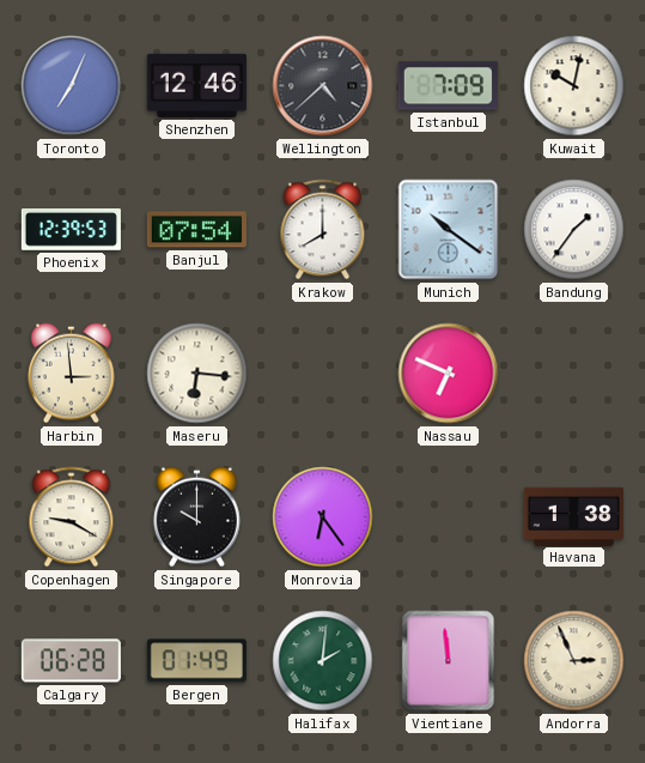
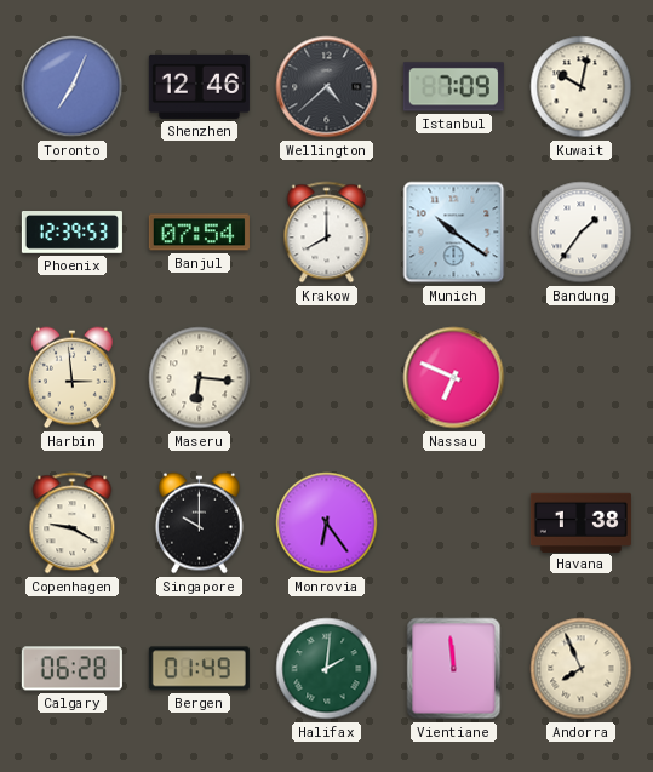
Andorra: 2:56 -> 7:56 (582, 669)
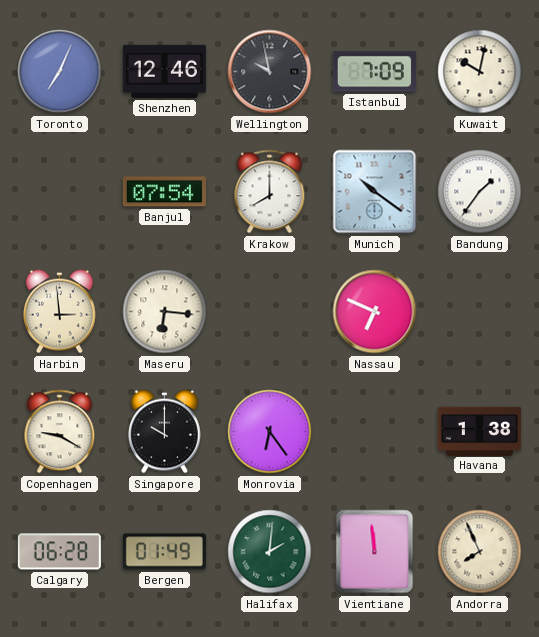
Wellington: 4:38 -> 9:58 (270, 72)
Phoenix: 12:39 -> none (71, 233)
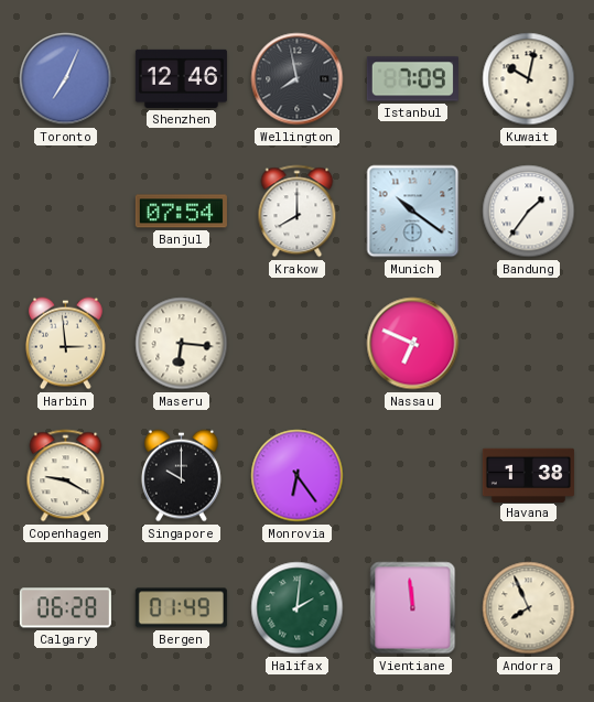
Wellington: 9:58 -> 7:58 (298, 79)
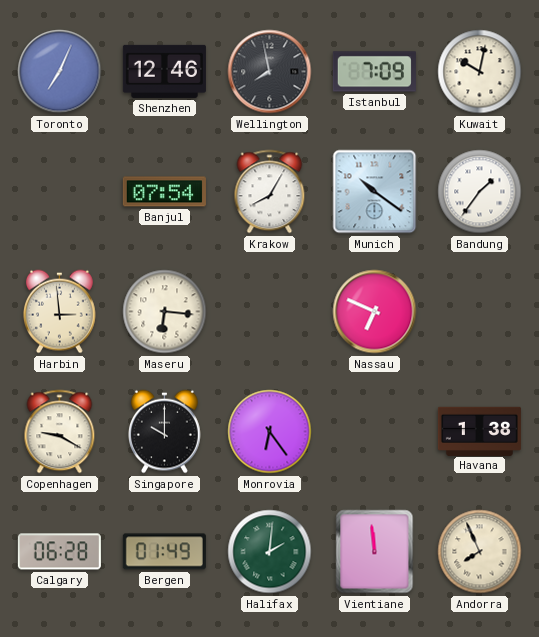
Krakow: 8:00 -> 8:05 (270, 192)
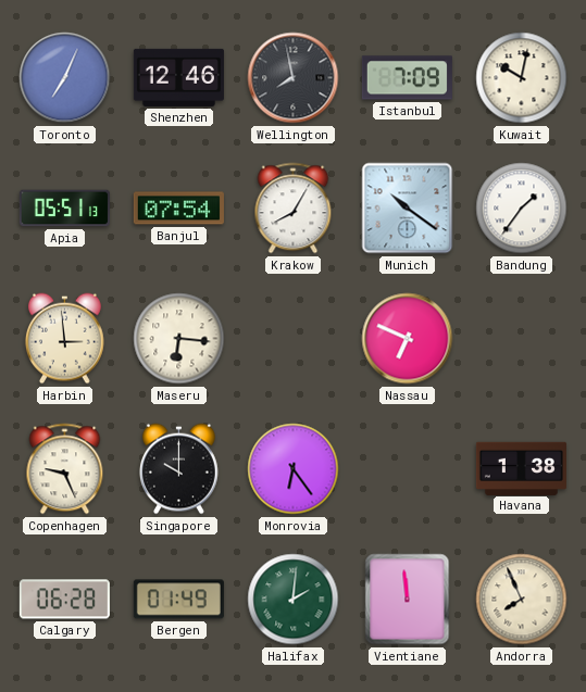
Apia: none -> 05:51 (64, 209)
Copenhagen: 9:20 -> 9:26 (65, 469)
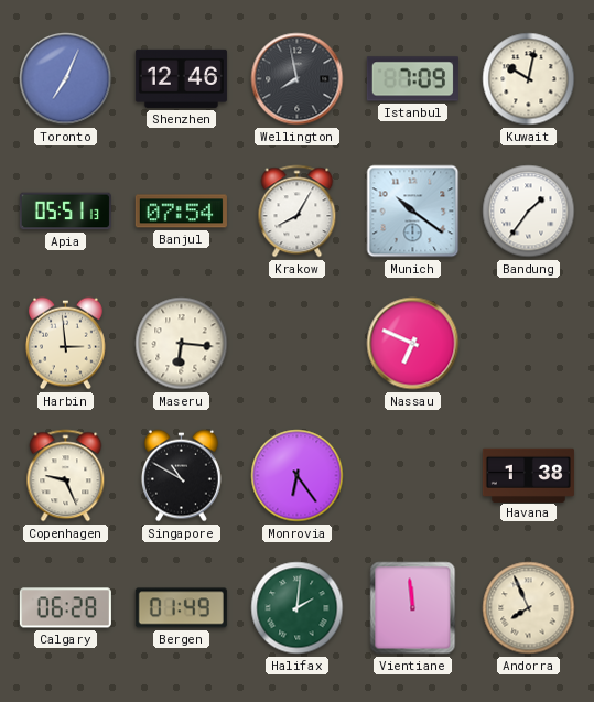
Singapore: 10:00 -> 10:50 (181, 476)
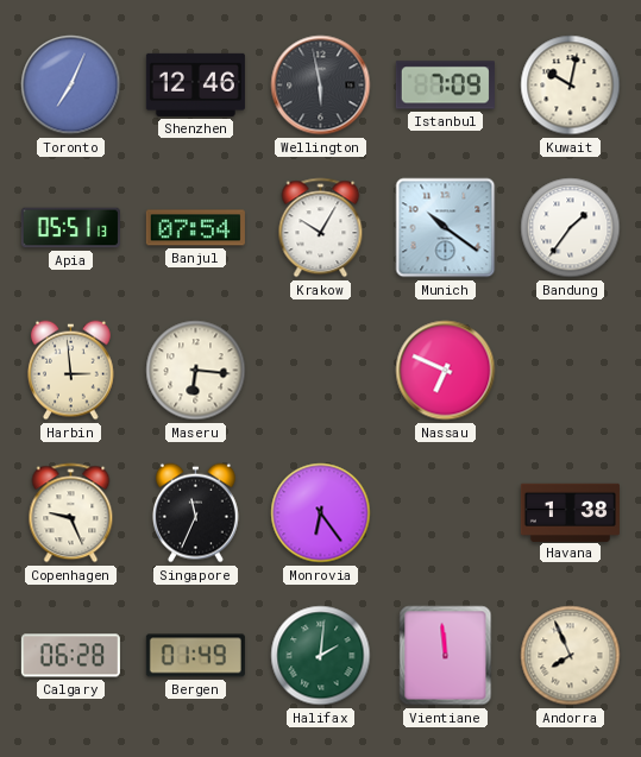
Wellington: 7:58 -> 5:58 (321, 86)
Krakow: 8:05 -> 10:05 (321, 228)
Singapore: 10:50 -> 11:34 (195, 513)
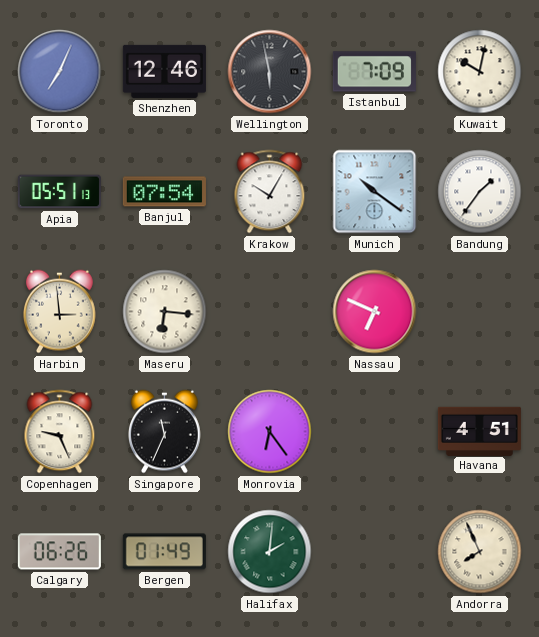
Havana: 1:38 -> 4:51 (479, 431)
Calgary: 06:28 -> 06:26 (59, 552)
Vientiane: 11:59 -> none (446, 656)
